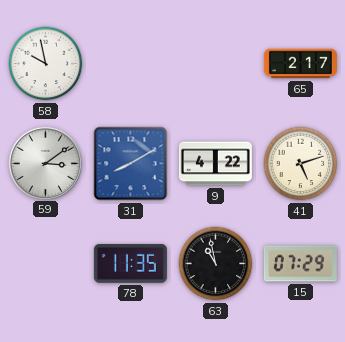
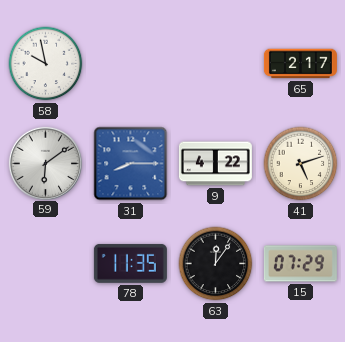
59: 3:09 -> 6:09 (45, 163)
31: 8:10 -> 8:15 (131, 164)
63: 10:58 -> 12:06 (216, 264)
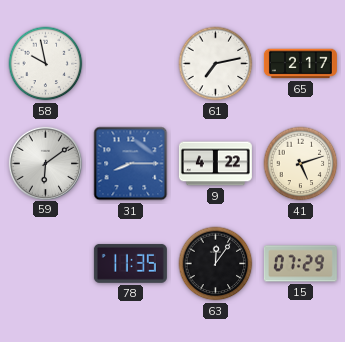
61: none -> 7:13 (216, 64)
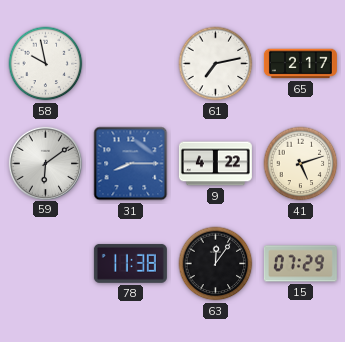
78: 11:35 -> 11:38 (130, 263)
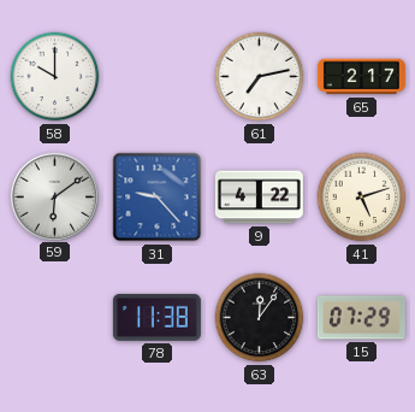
58: 9:58 -> 10:00 (55, 77)
31: 8:15 -> 9:23 (158, 198)
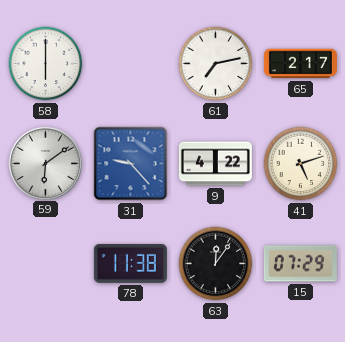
58: 10:00 -> 6:00 (46, 64)
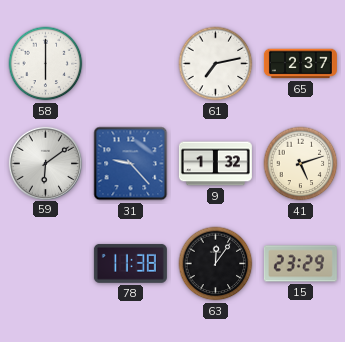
65: 2:17 -> 2:37 (300, 64)
9: 4:22 -> 1:32 (215, 164)
15: 07:29 -> 23:29 (300, 264)
